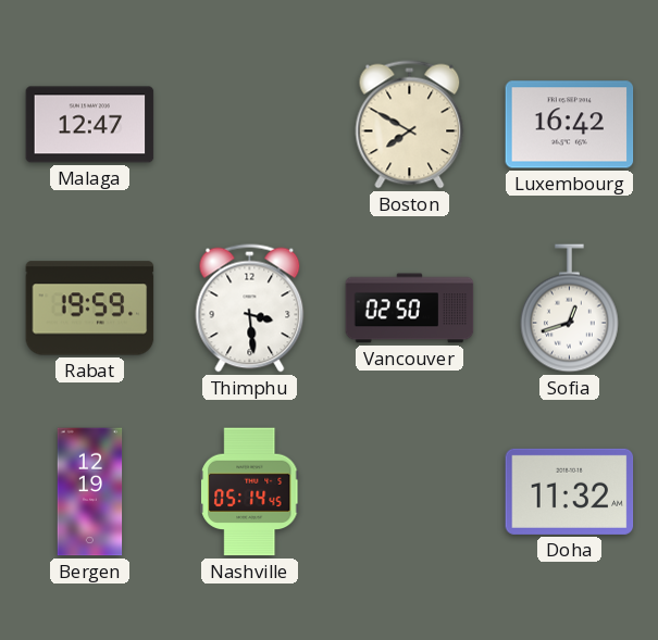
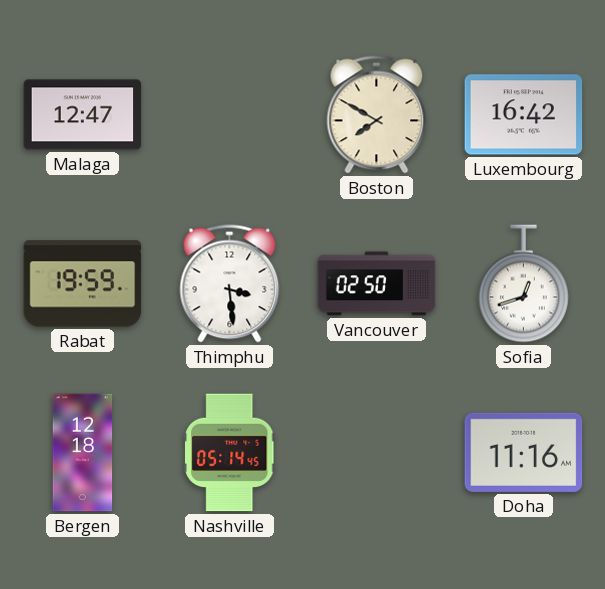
Bergen: 12:19 -> 12:18 (83, 453)
Doha: 11:32 -> 11:16 (524, 452)
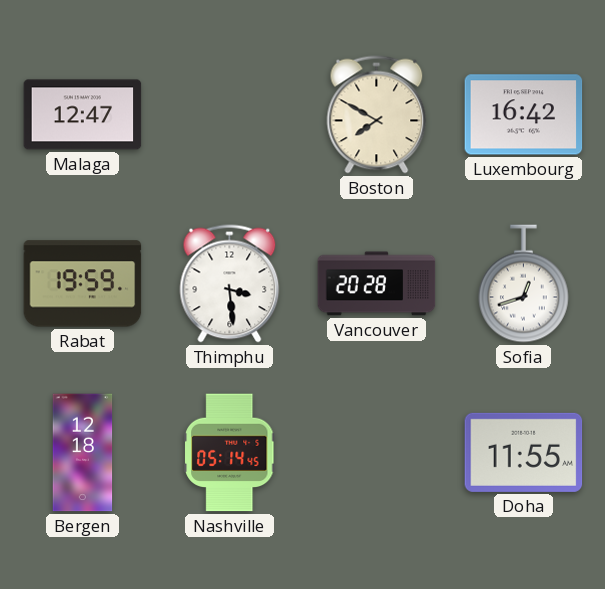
Vancouver: 02:50 -> 20:28 (377, 284)
Doha: 11:16 -> 11:55 (524, 452)
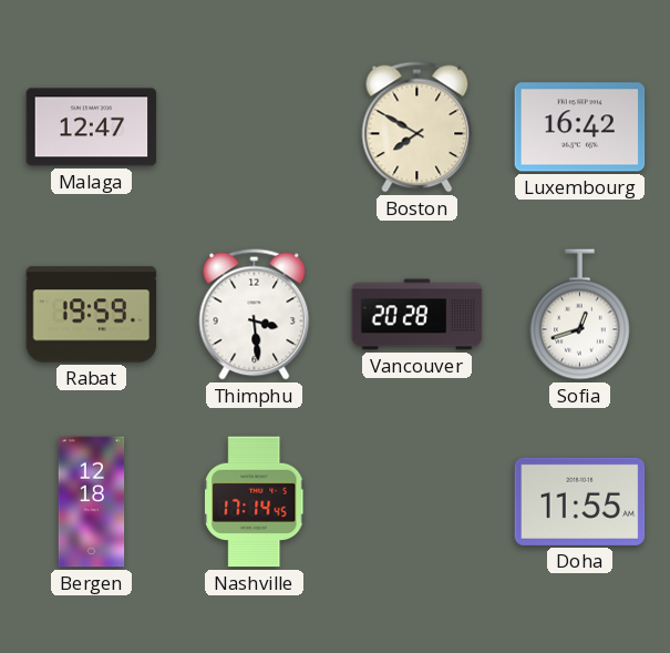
Nashville: 05:14 -> 17:14 (255, 502)
